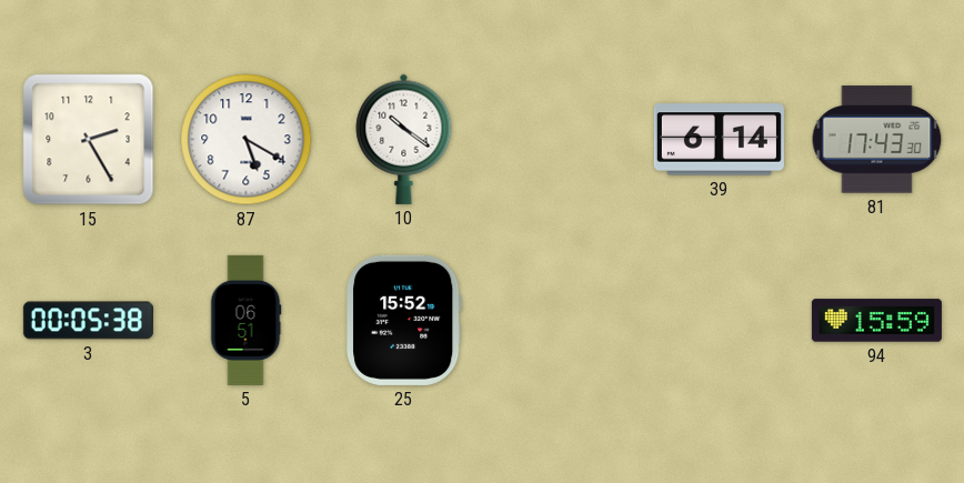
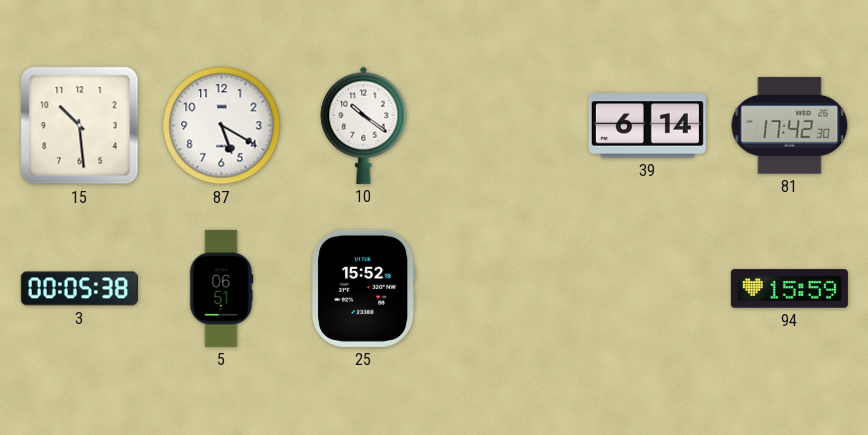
15: 2:25 -> 10:29 (80, 126)
81: 17:43 -> 17:42 (790, 126)
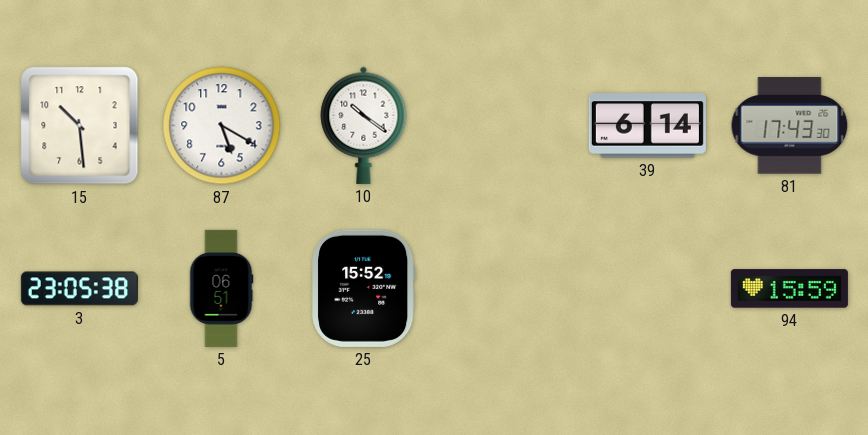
81: 17:42 -> 17:43 (790, 126)
3: 00:05 -> 23:05 (79, 289)
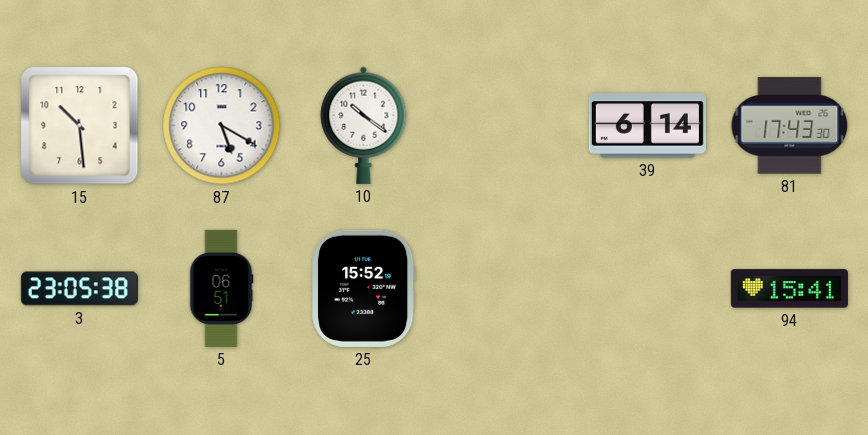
94: 15:59 -> 15:41 (789, 289)
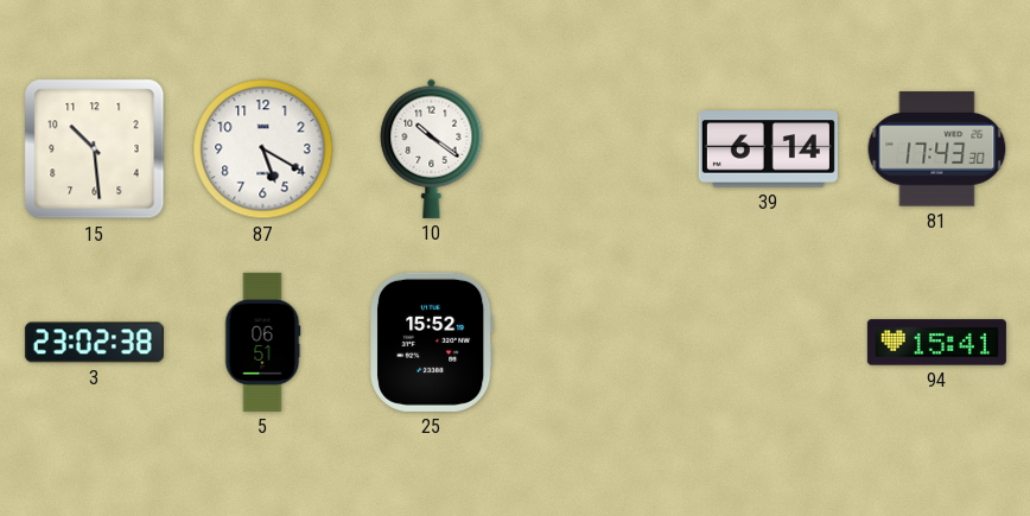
3: 23:05 -> 23:02 (94, 343)
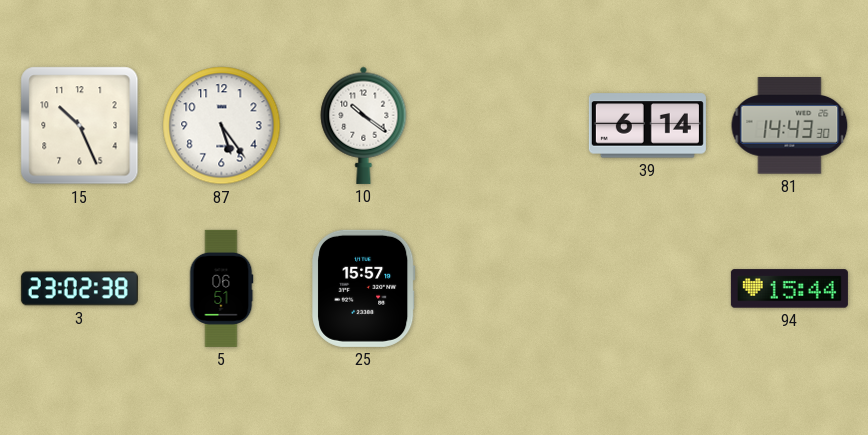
15: 10:29 -> 10:26 (80, 126)
87: 5:20 -> 5:24 (222, 126)
81: 17:43 -> 14:43 (790, 126)
25: 15:52 -> 15:57 (364, 288)
94: 15:41 -> 15:44 (789, 289)
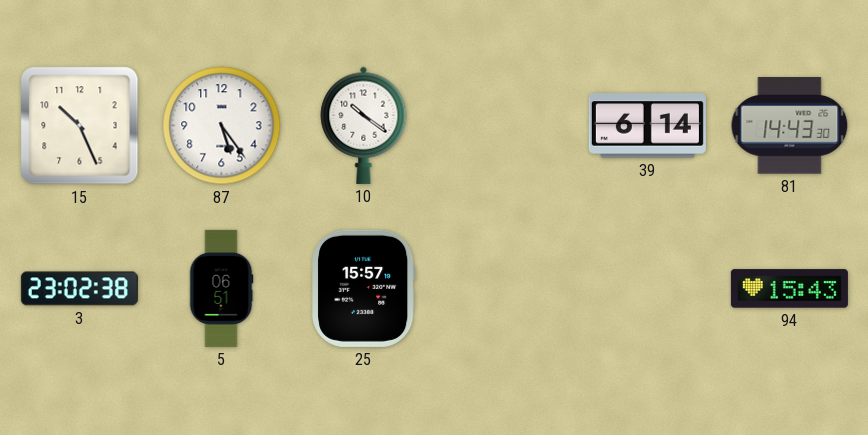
94: 15:44 -> 15:43 (789, 289)
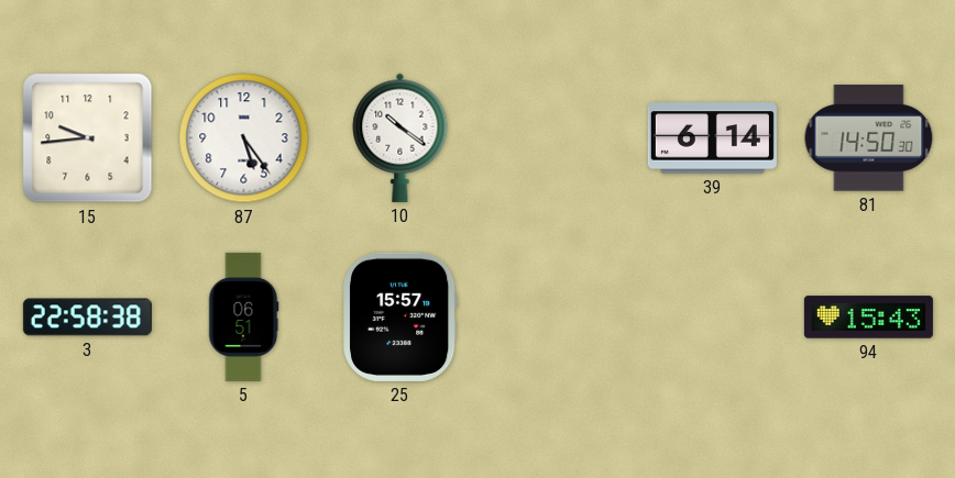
15: 10:26 -> 9:44 (88, 138)
81: 14:43 -> 14:50 (869, 138)
3: 23:02 -> 22:58 (87, 318)
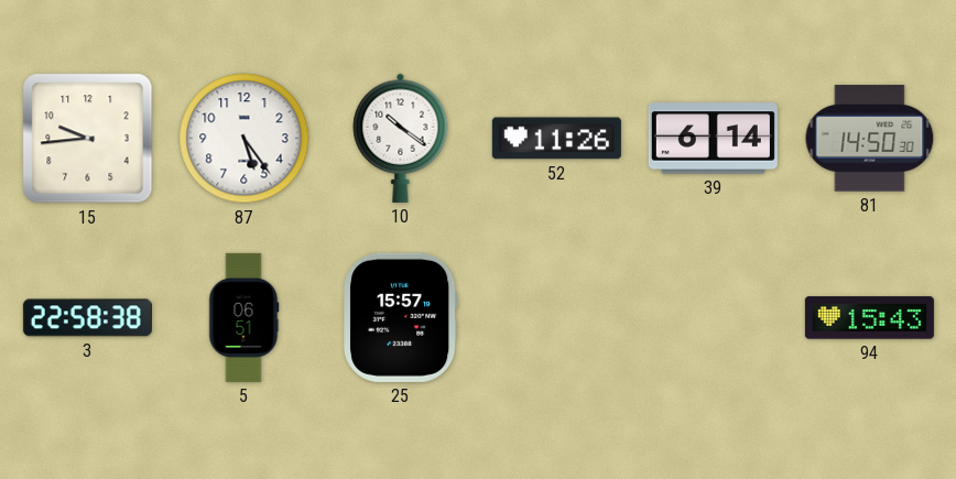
52: none -> 11:26 (556, 139)
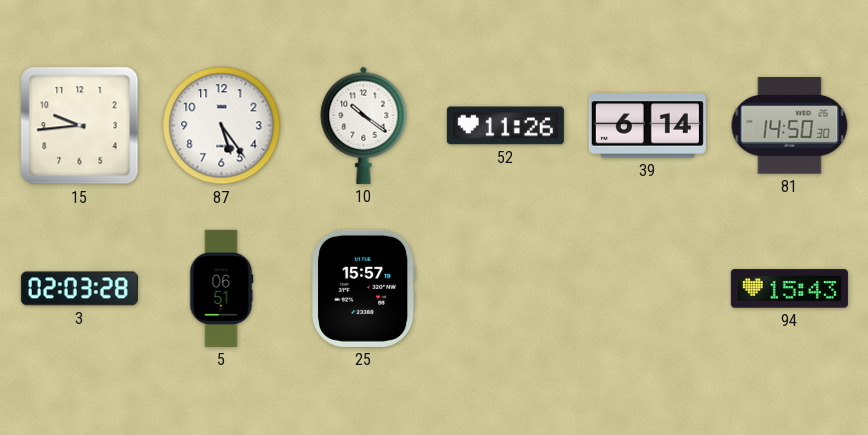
3: 22:58 -> 02:03 (79, 289)
